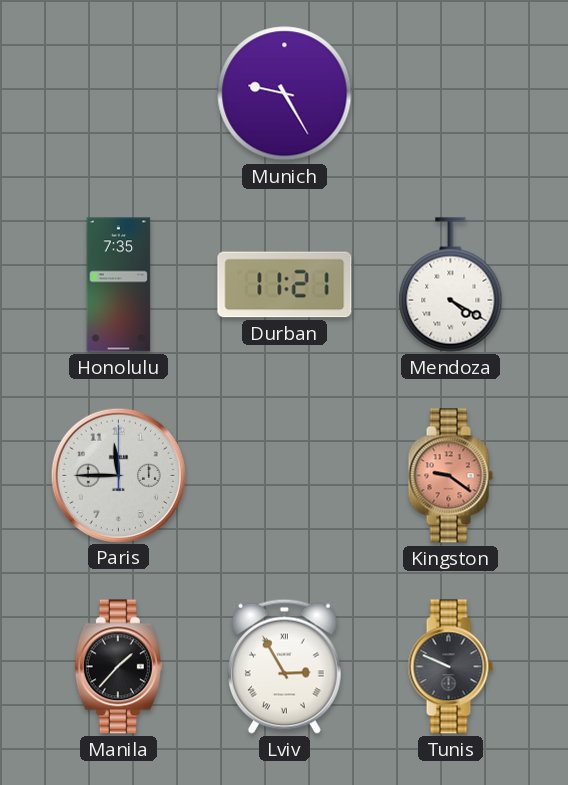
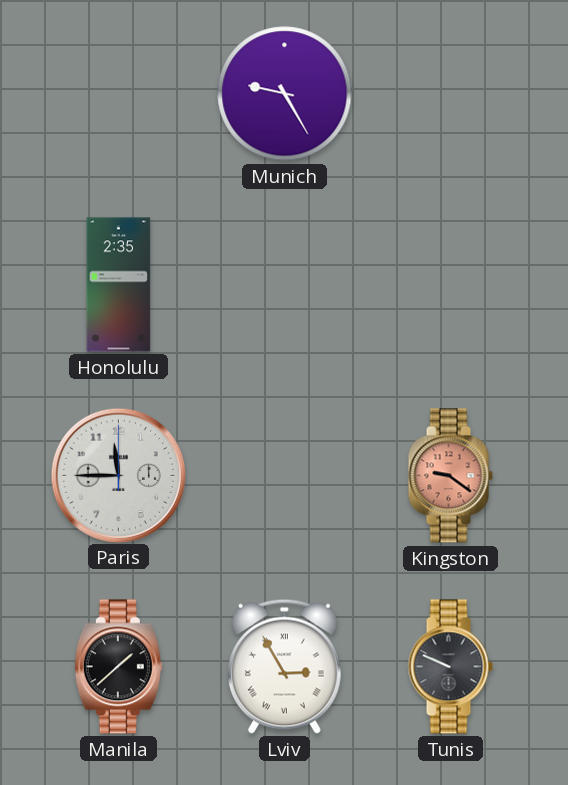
Honolulu: 7:35 -> 2:35 (119, 285)
Durban: 11:21 -> none (285, 285)
Mendoza: 4:20 -> none (451, 285)
Manila: 1:37 -> 1:38 (118, 667)
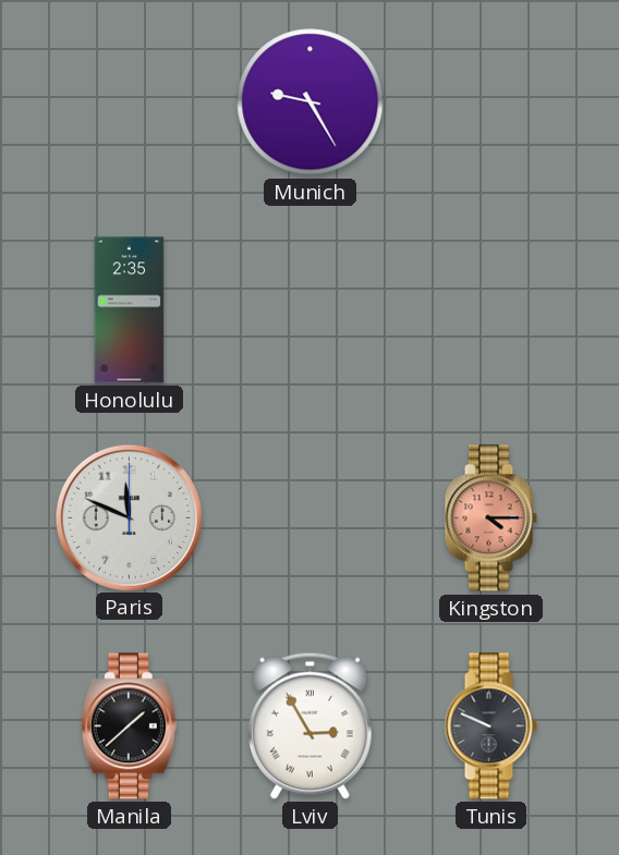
Paris: 11:45 -> 11:49 (129, 517)
Kingston: 9:21 -> 4:15 (490, 518)
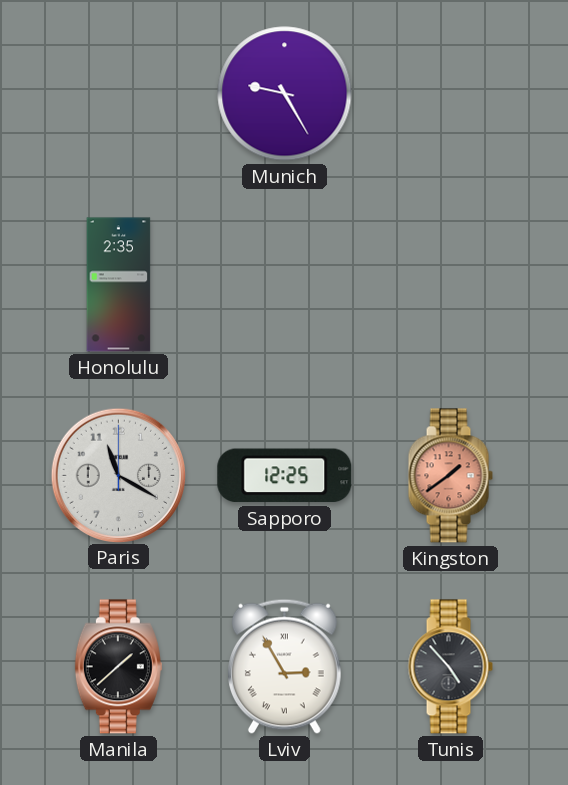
Paris: 11:49 -> 11:20 (118, 475)
Sapporo: none -> 12:25 (285, 476)
Kingston: 4:15 -> 1:39 (450, 476)
Tunis: 9:49 -> 4:53 (450, 667)
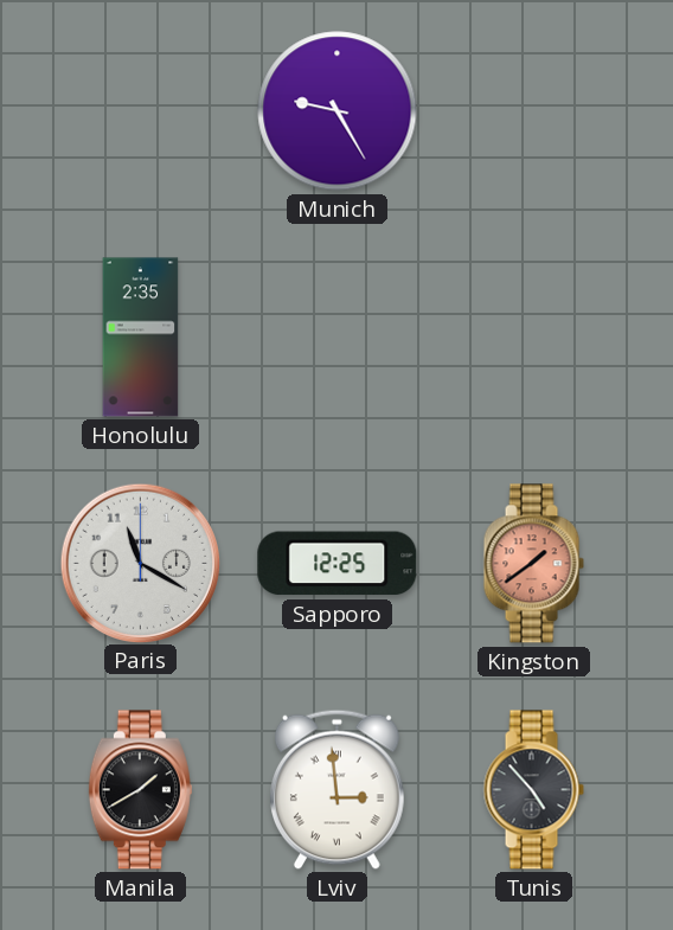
Manila: 1:38 -> 1:40 (140, 790)
Lviv: 2:55 -> 2:59 (336, 789)
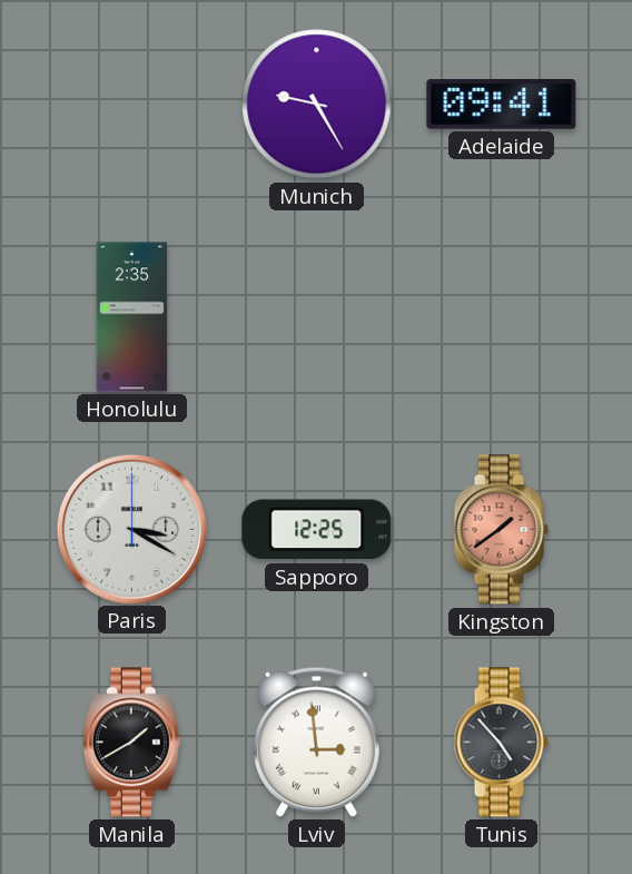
Adelaide: none -> 09:41 (502, 105)
Paris: 11:20 -> 3:20 (131, 529)
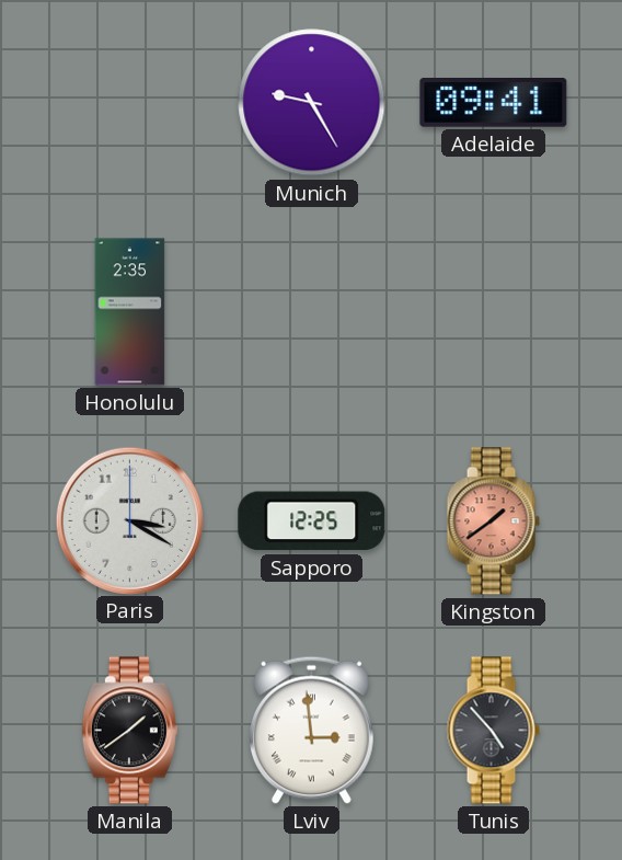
Manila: 1:40 -> 1:39 (129, 731)
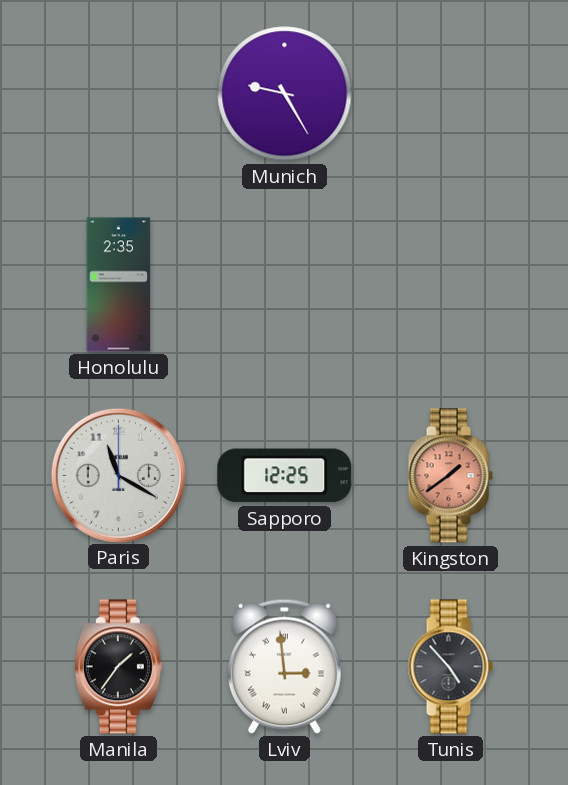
Adelaide: 09:41 -> none (494, 103)
Paris: 3:20 -> 11:20 (118, 475)
Manila: 1:39 -> 1:36 (118, 667)
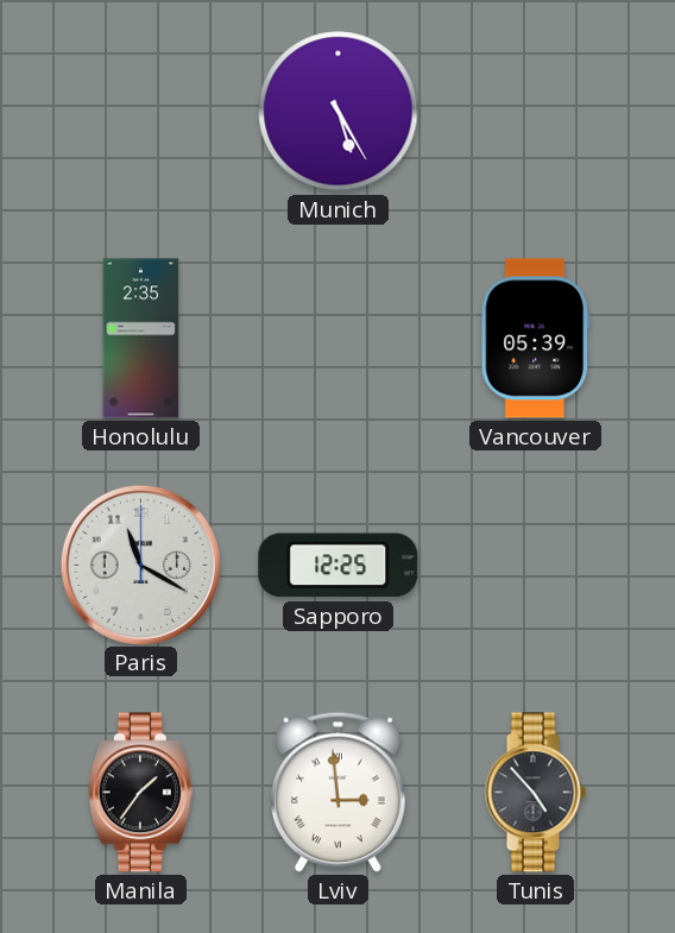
Munich: 9:25 -> 5:25 (339, 112)
Vancouver: none -> 05:39 (535, 339)
Kingston: 1:39 -> none (450, 476)
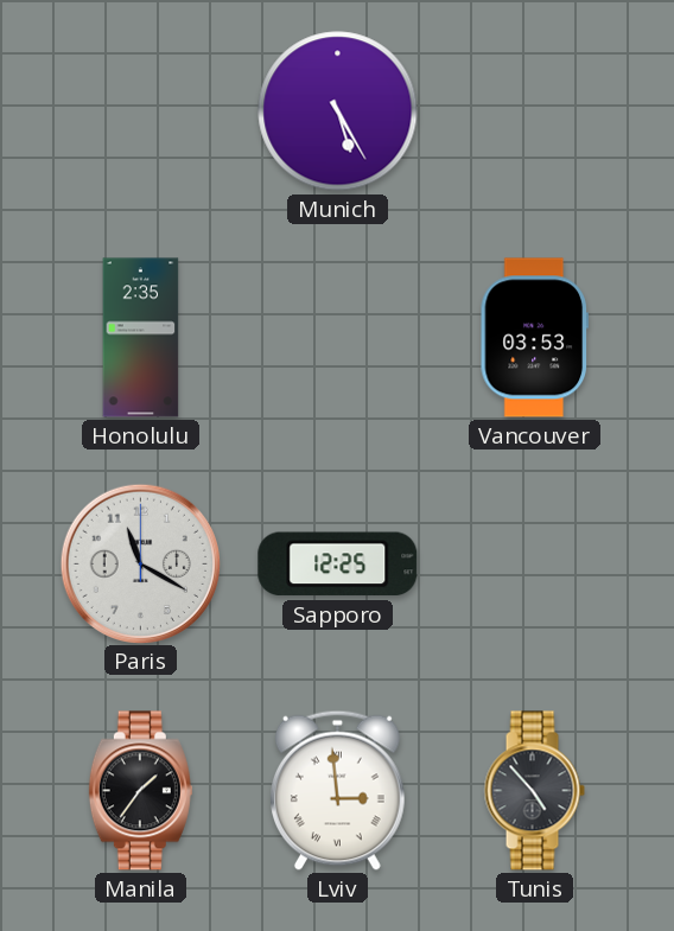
Vancouver: 05:39 -> 03:53 (534, 338)
